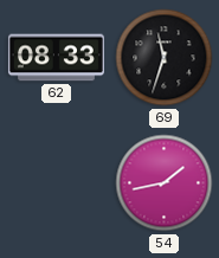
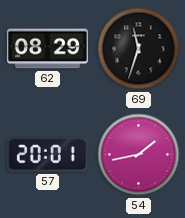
62: 08:33 -> 08:29 (47, 49)
57: none -> 20:01 (47, 155)
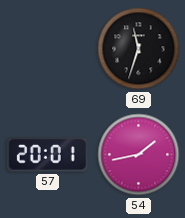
62: 08:29 -> none (47, 49)
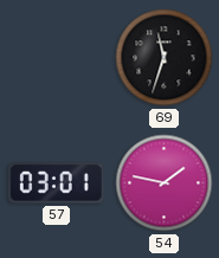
57: 20:01 -> 03:01 (56, 183)
54: 1:43 -> 1:47 (165, 183)
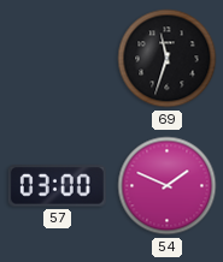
57: 03:01 -> 03:00 (57, 186)
54: 1:47 -> 1:49 (168, 186)
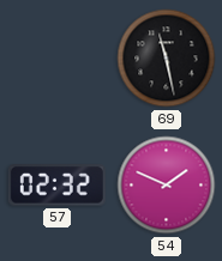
69: 11:33 -> 11:28 (167, 59)
57: 03:00 -> 02:32 (56, 186)
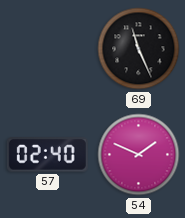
69: 11:28 -> 11:26 (139, 49)
57: 02:32 -> 02:40 (47, 155)
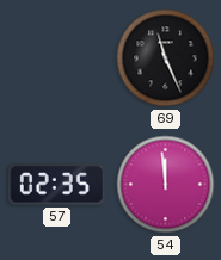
57: 02:40 -> 02:35 (56, 185)
54: 1:49 -> 11:59 (166, 185)
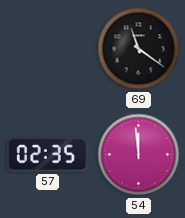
69: 11:26 -> 11:21 (139, 49)
